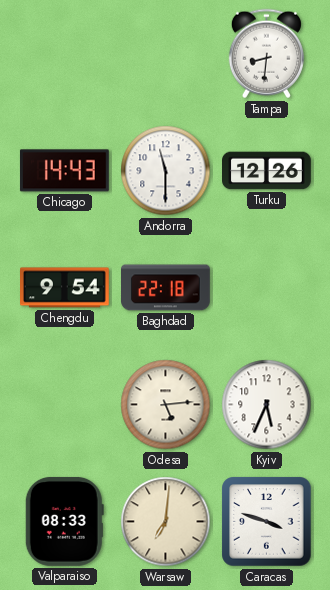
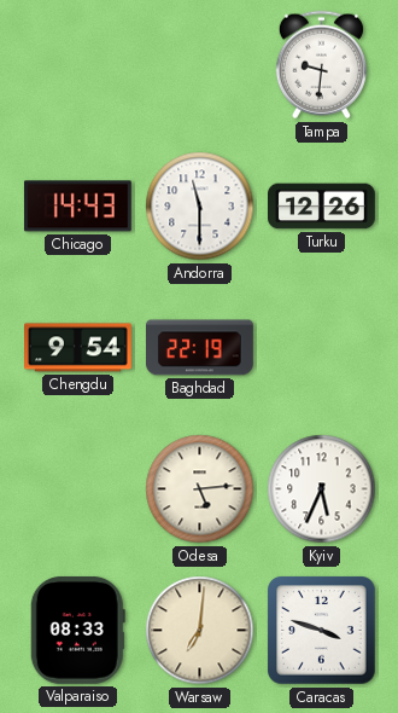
Tampa: 8:31 -> 9:31 (321, 65)
Baghdad: 22:18 -> 22:19 (200, 348)
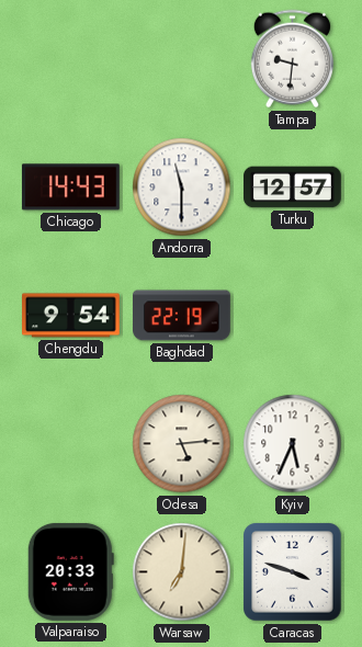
Turku: 12:26 -> 12:57 (293, 188)
Valparaiso: 08:33 -> 20:33 (70, 571)
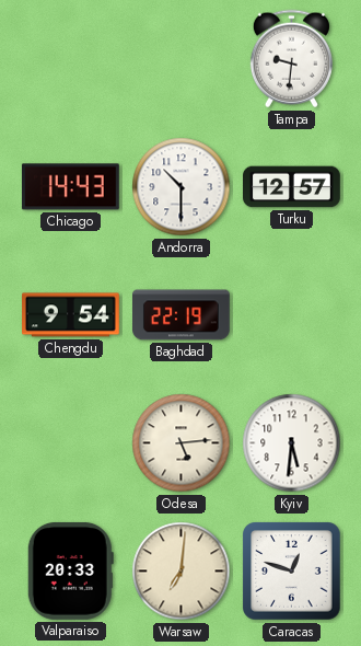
Andorra: 11:30 -> 10:30 (182, 187)
Kyiv: 5:34 -> 5:31 (292, 443)
Caracas: 3:48 -> 12:48 (292, 572)
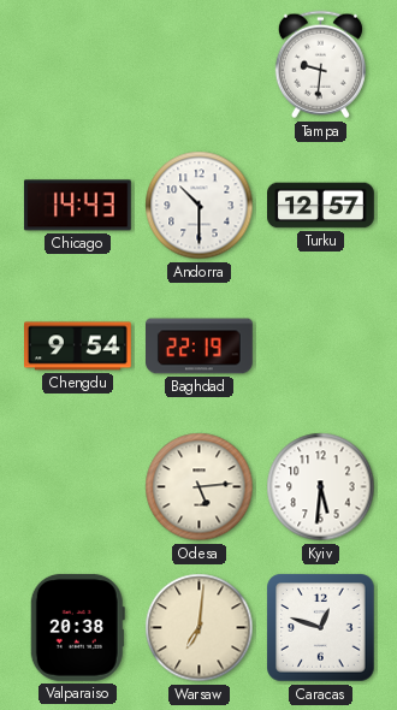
Valparaiso: 20:33 -> 20:38 (77, 627)
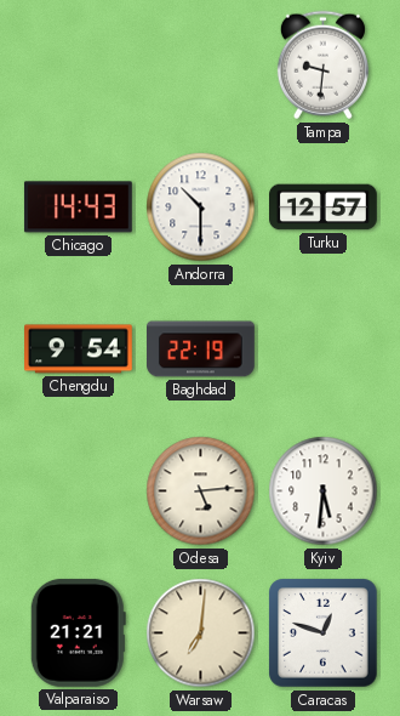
Valparaiso: 20:38 -> 21:21 (78, 632)
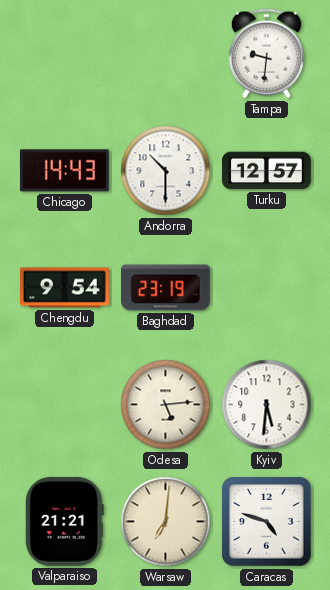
Baghdad: 22:19 -> 23:19 (166, 288)
Caracas: 12:48 -> 4:48 (267, 522)
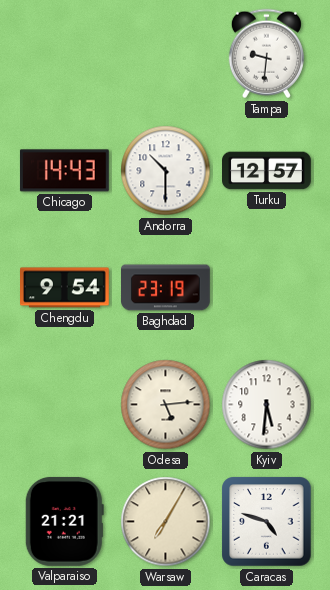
Warsaw: 7:01 -> 7:05 (166, 522)
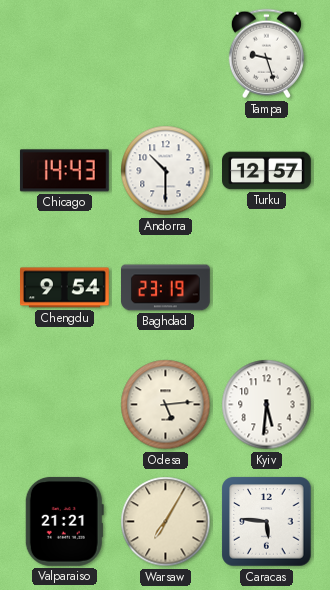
Tampa: 9:31 -> 9:27 (266, 54)
Caracas: 4:48 -> 5:46 (267, 522)
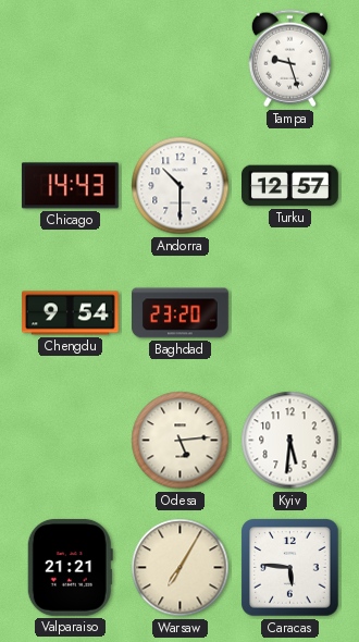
Baghdad: 23:19 -> 23:20 (181, 313)
